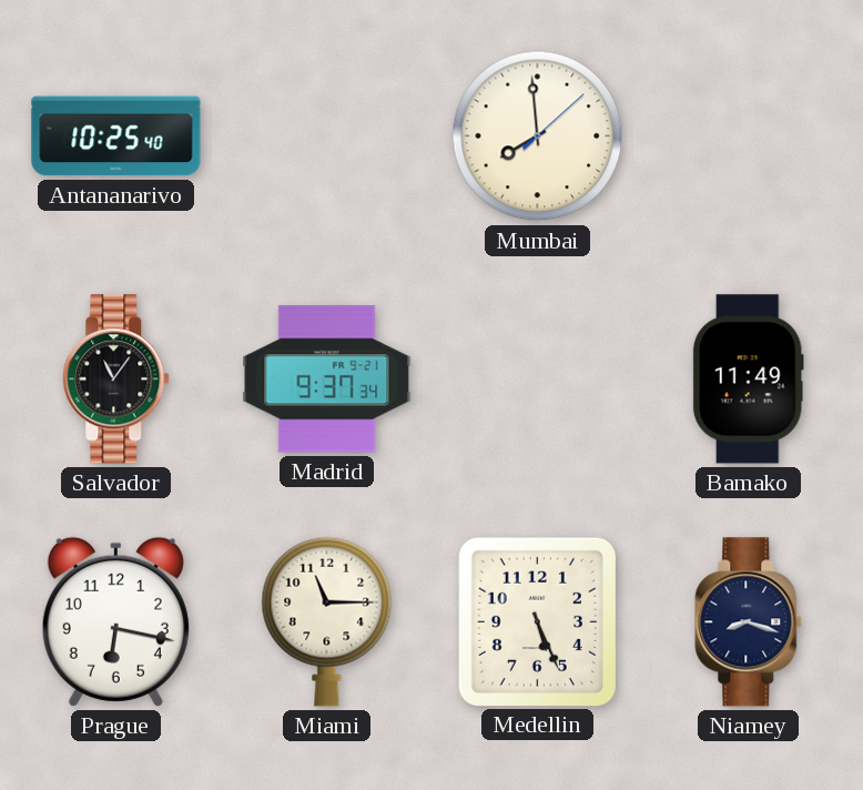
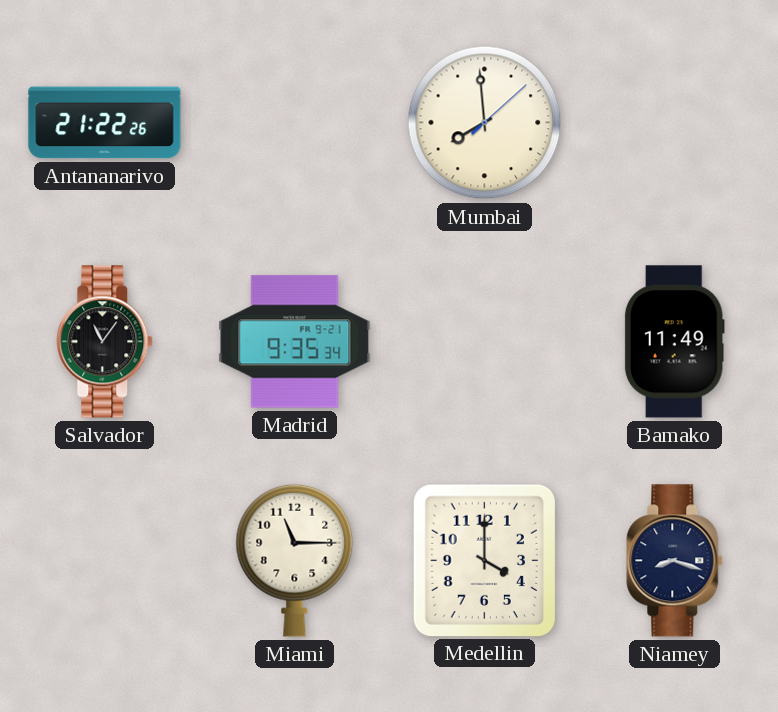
Antananarivo: 10:25 -> 21:22 (105, 123)
Madrid: 9:37 -> 9:35 (295, 342)
Prague: 6:17 -> none (115, 621)
Medellin: 5:26 -> 4:00 (484, 560)
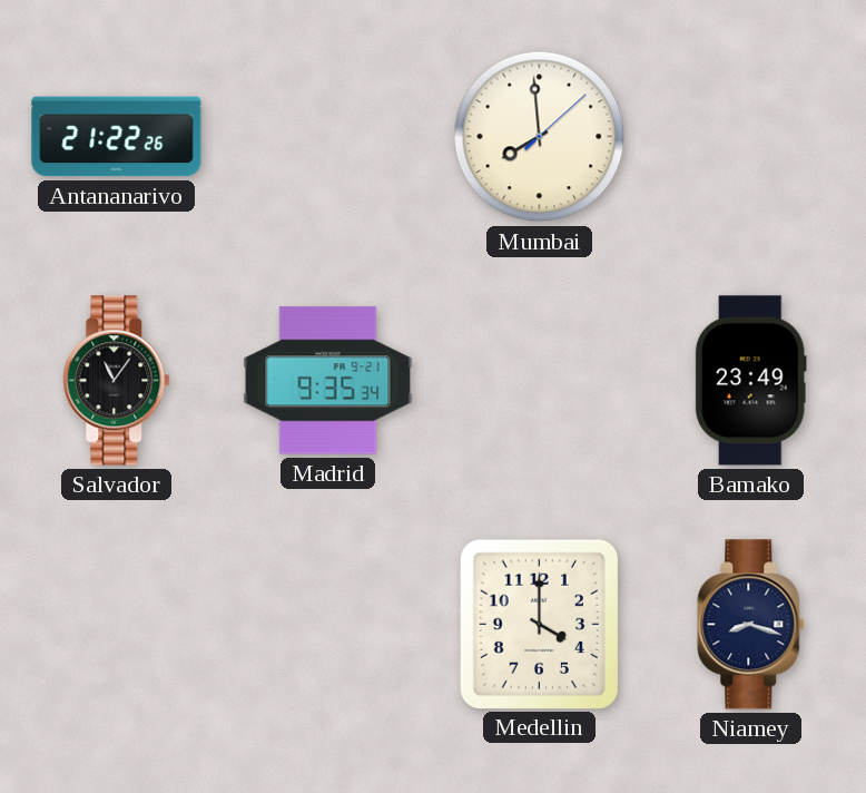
Bamako: 11:49 -> 23:49 (750, 381)
Miami: 11:15 -> none (295, 560)
